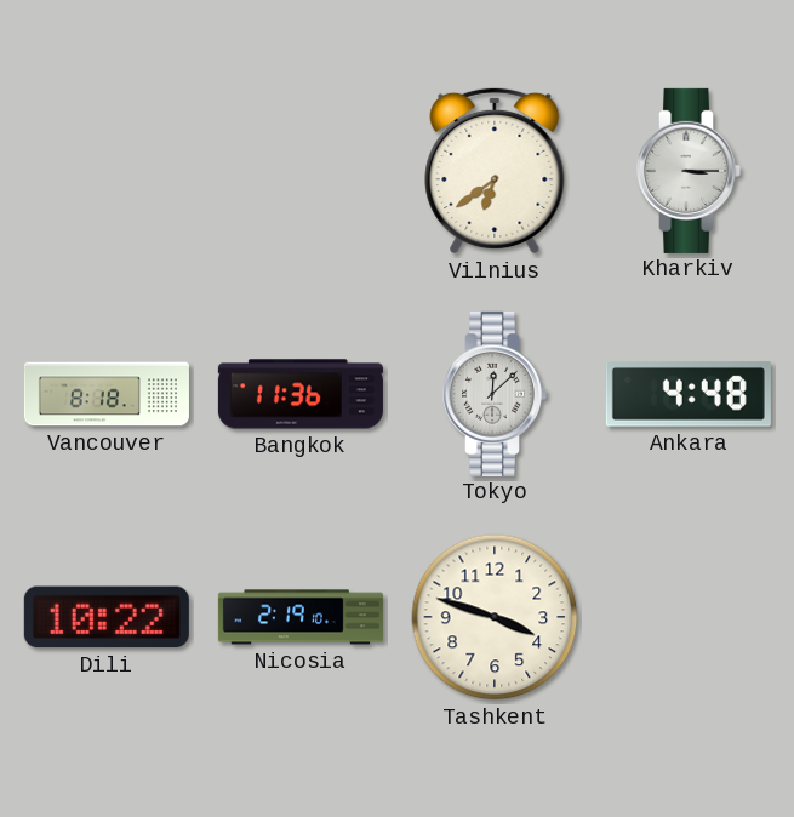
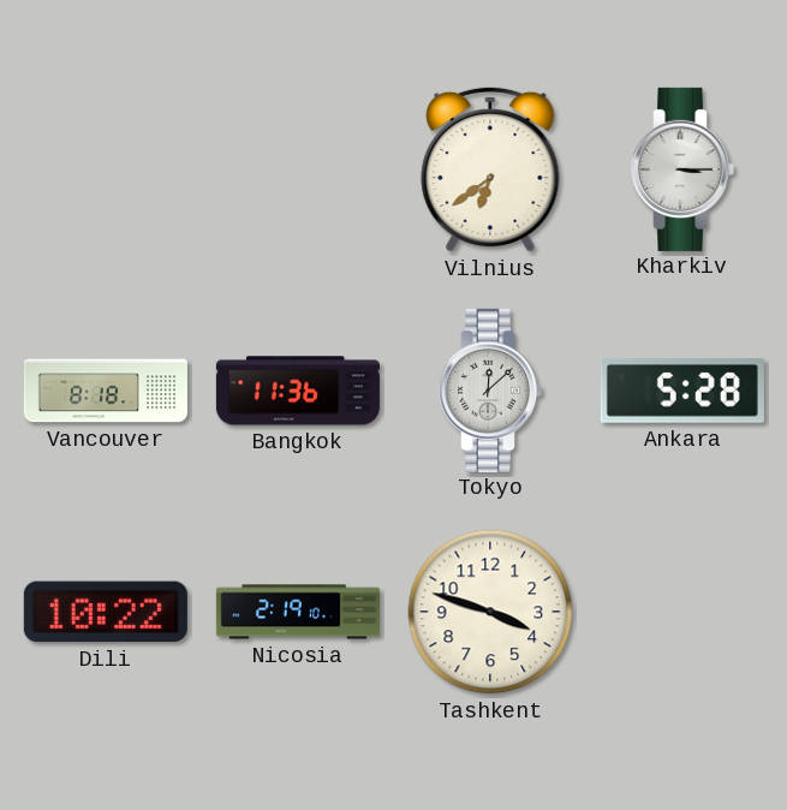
Ankara: 4:48 -> 5:28 (682, 392)
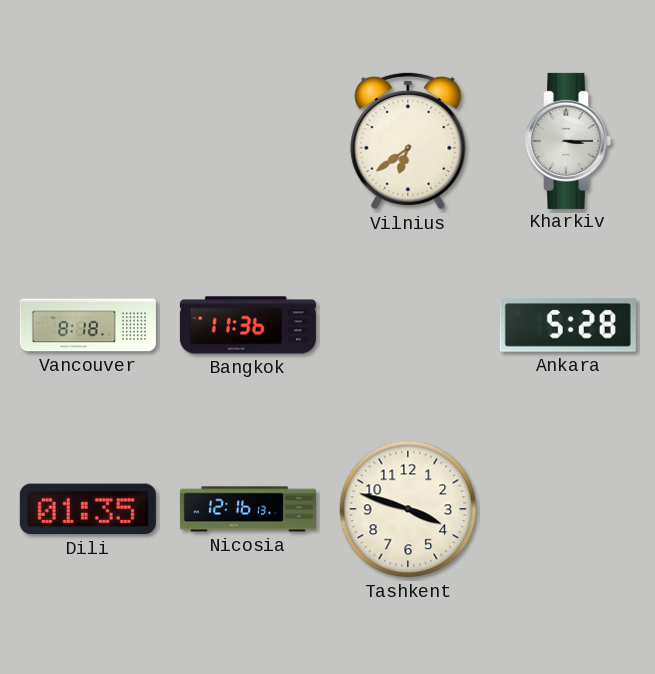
Tokyo: 12:08 -> none (491, 391)
Dili: 10:22 -> 01:35 (88, 509)
Nicosia: 2:19 -> 12:16 (248, 509)
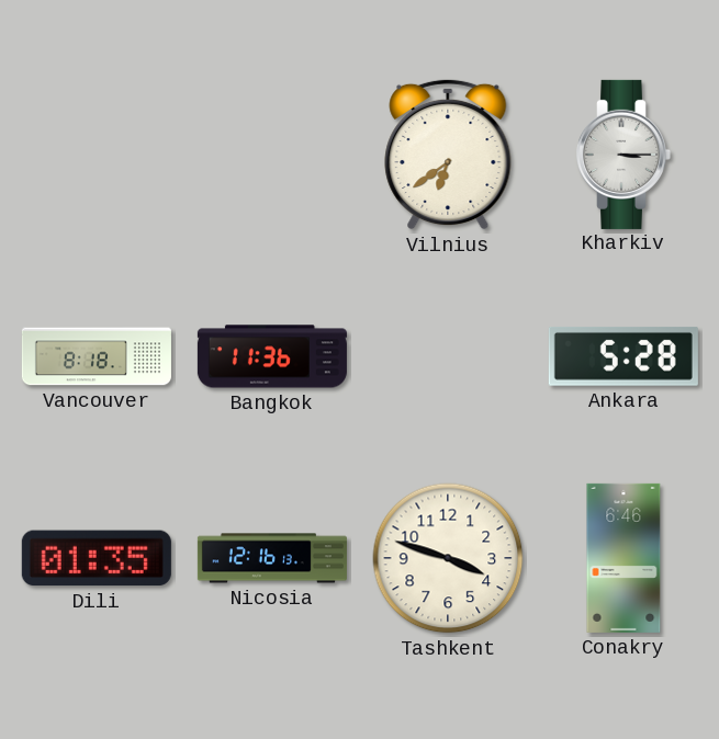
Conakry: none -> 6:46 (623, 558)
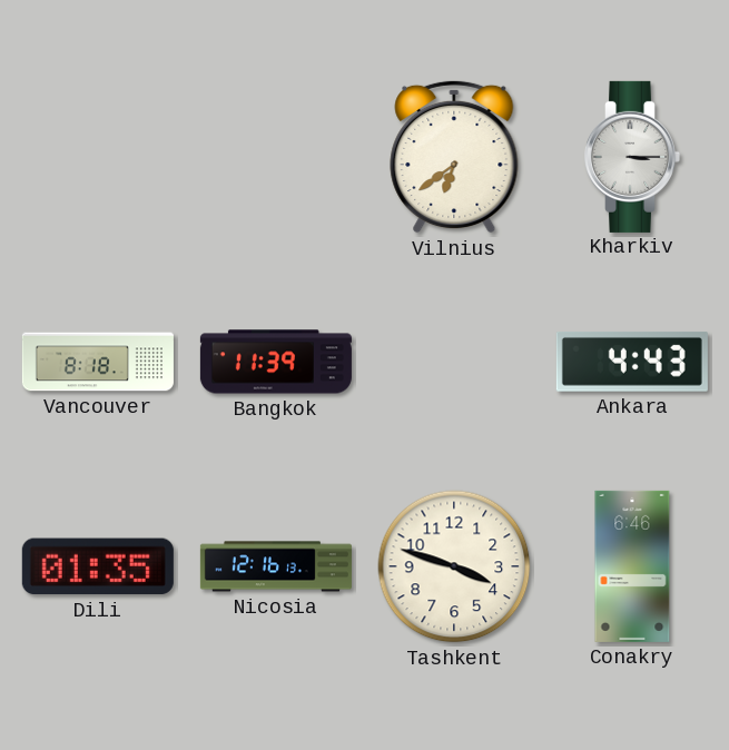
Bangkok: 11:36 -> 11:39 (276, 362)
Ankara: 5:28 -> 4:43 (632, 363)
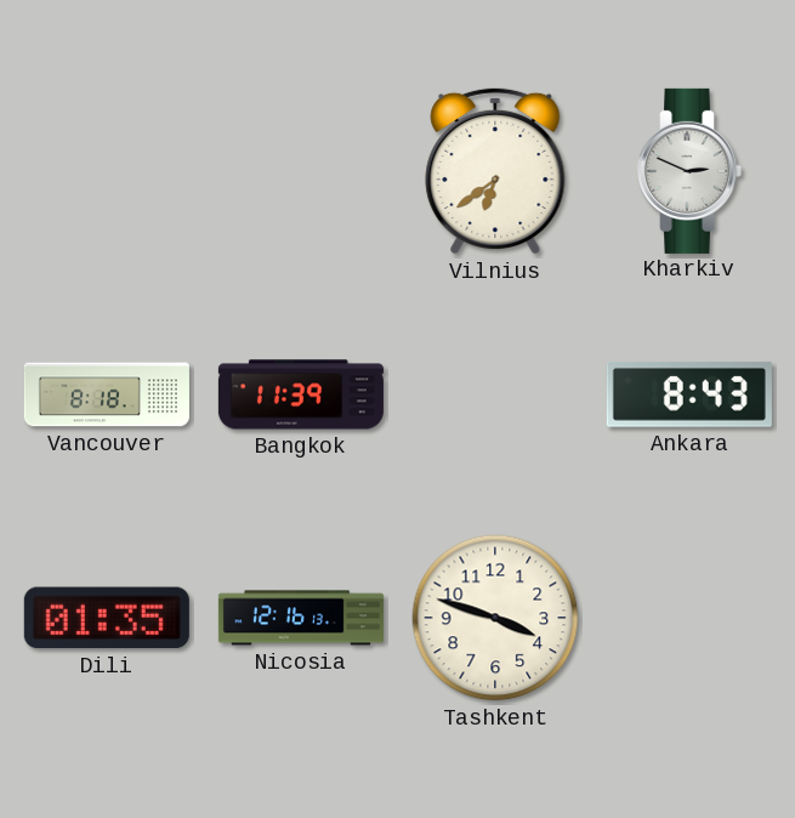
Kharkiv: 3:15 -> 2:49 (691, 171)
Ankara: 4:43 -> 8:43 (689, 396)
Conakry: 6:46 -> none (632, 566)
